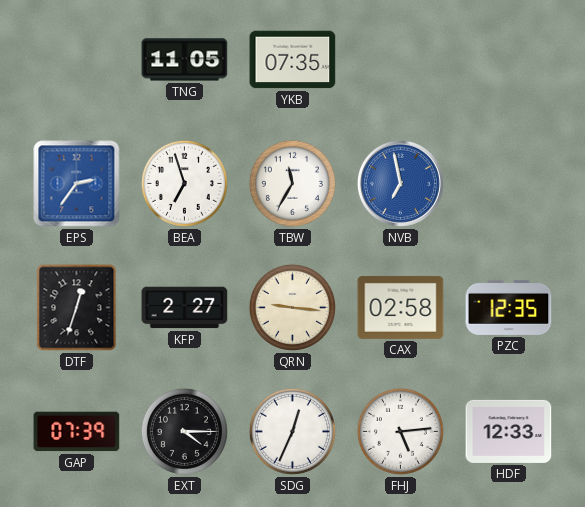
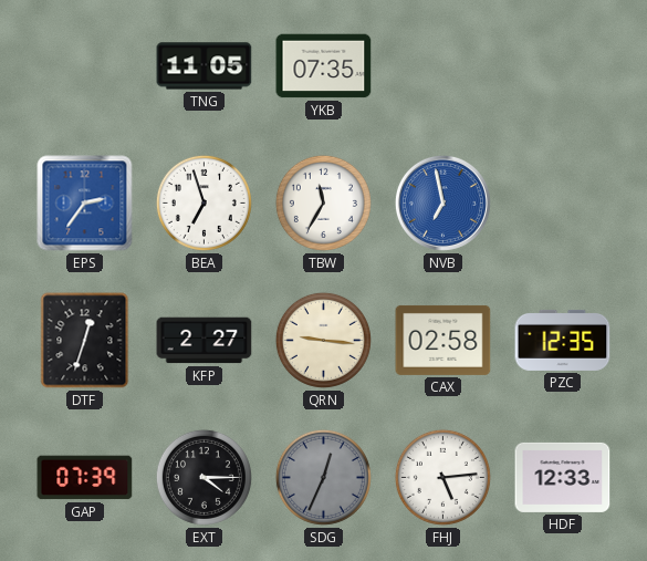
SDG dial: white -> grey (323, 477)
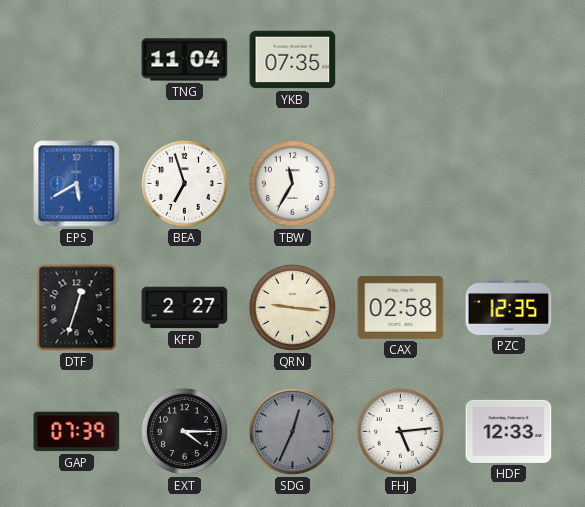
TNG: 11:05 -> 11:04 (185, 60)
EPS: 2:36 -> 5:40 (77, 184)
NVB: 6:58 -> none (442, 202)
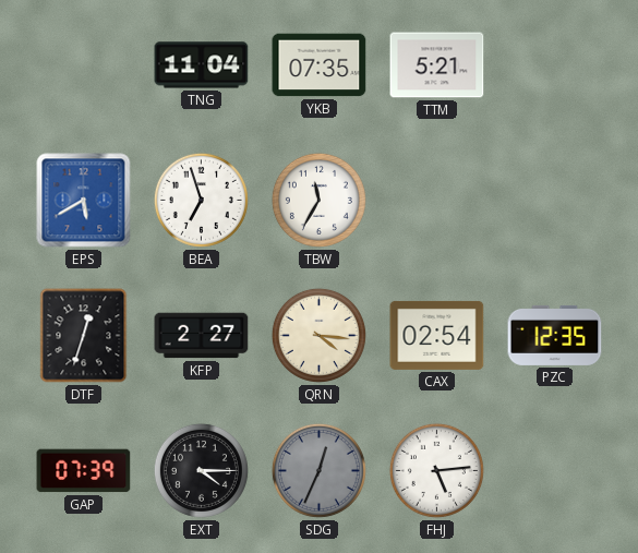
TTM: none -> 5:21 (437, 65)
QRN: 9:16 -> 4:16 (318, 335)
CAX: 02:58 -> 02:54 (437, 335)
HDF: 12:33 -> none (509, 431)
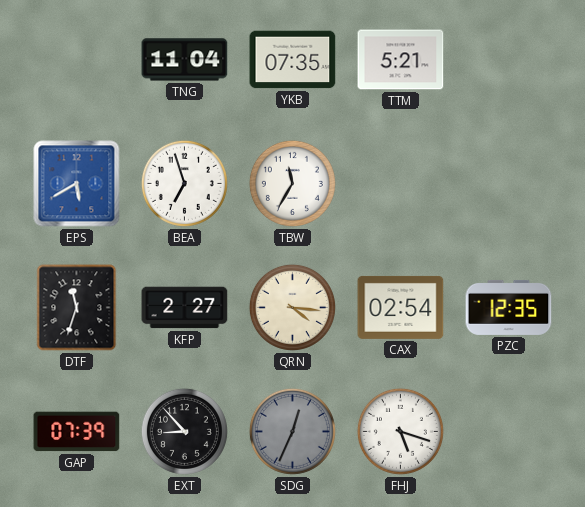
DTF: 12:33 -> 11:33 (77, 308)
EXT: 4:15 -> 8:53 (184, 431)
FHJ: 5:14 -> 5:18 (400, 431)
